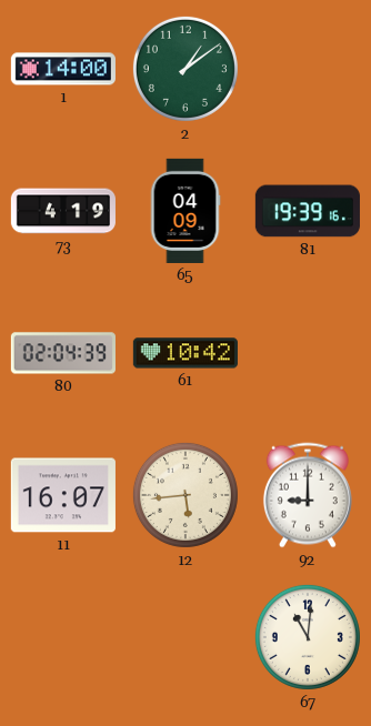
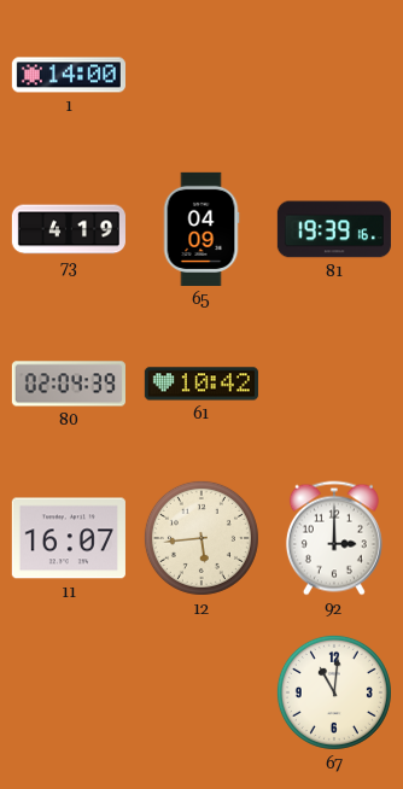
2: 1:09 -> none (185, 69)
92: 9:00 -> 3:00 (334, 538)
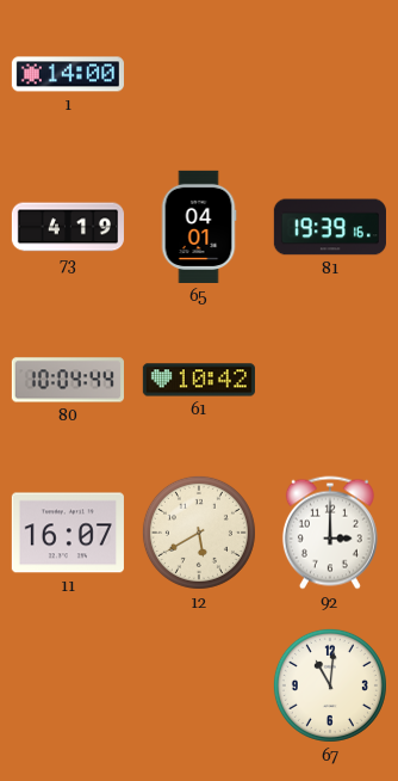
65: 04:09 -> 04:01 (199, 227)
80: 02:04 -> 10:04 (68, 380)
12: 5:44 -> 5:40 (199, 533)
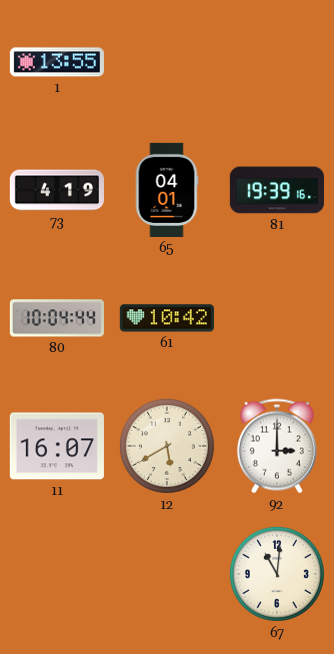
1: 14:00 -> 13:55 (57, 62)
